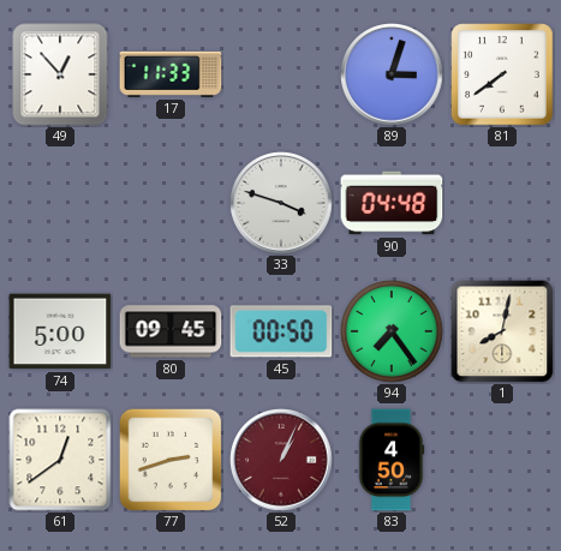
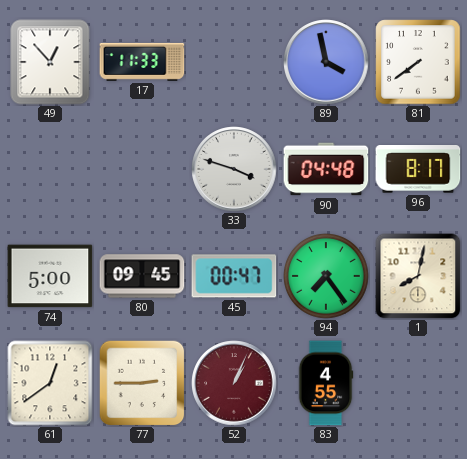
89: 3:03 -> 3:58 (326, 62)
96: none -> 8:17 (418, 170)
45: 00:50 -> 00:47 (234, 276)
77: 2:42 -> 2:45 (142, 383)
83: 4:50 -> 4:55 (326, 383)
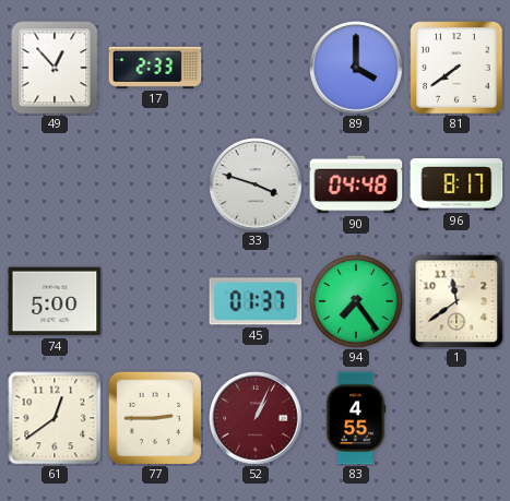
17: 11:33 -> 2:33 (155, 68)
89: 3:58 -> 4:00 (356, 68)
80: 09:45 -> none (142, 276)
45: 00:47 -> 01:37 (256, 301)
1: 8:02 -> 11:39 (456, 301)
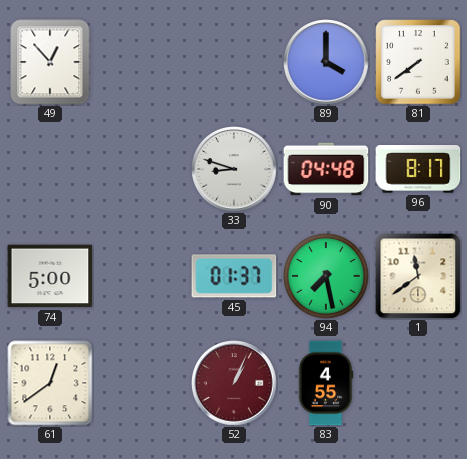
17: 2:33 -> none (155, 68)
33: 3:48 -> 8:48 (234, 169)
94: 7:24 -> 7:28 (327, 277)
77: 2:45 -> none (155, 418)
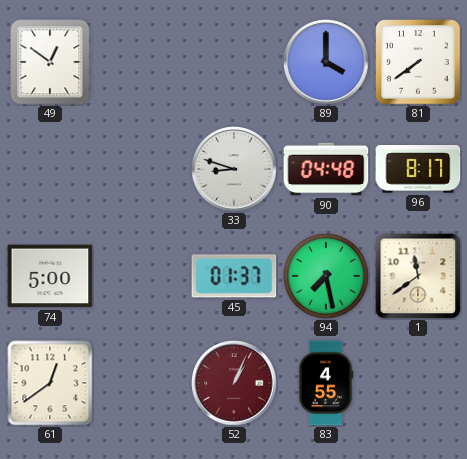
49: 12:53 -> 12:51 (50, 62)
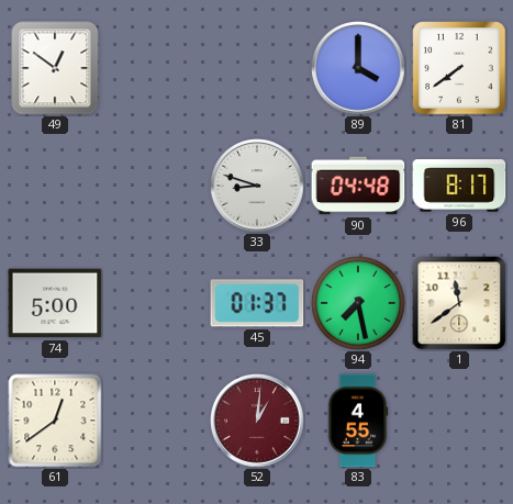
52: 1:04 -> 1:01 (257, 421)
